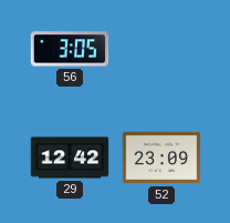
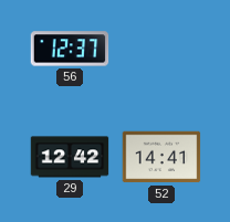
56: 3:05 -> 12:37 (70, 49)
52: 23:09 -> 14:41 (161, 157)
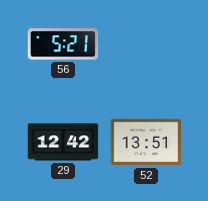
56: 12:37 -> 5:21 (63, 44)
52: 14:41 -> 13:51 (146, 142)
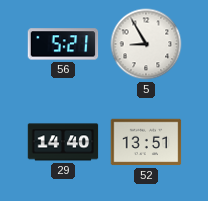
5: none -> 8:55 (146, 44)
29: 12:42 -> 14:40 (63, 142)
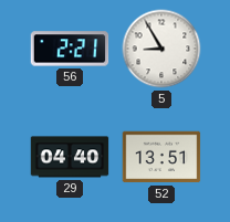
56: 5:21 -> 2:21 (70, 49)
29: 14:40 -> 04:40 (70, 157)
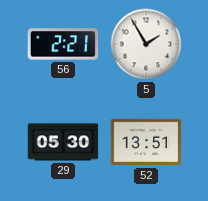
5: 8:55 -> 1:55 (146, 44)
29: 04:40 -> 05:30 (63, 142)
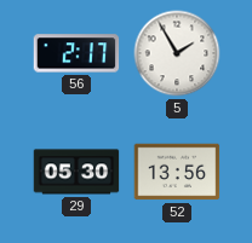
56: 2:21 -> 2:17 (76, 53)
52: 13:51 -> 13:56 (177, 172)
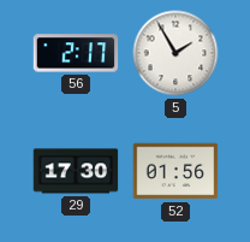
29: 05:30 -> 17:30 (76, 171)
52: 13:56 -> 01:56 (175, 171)
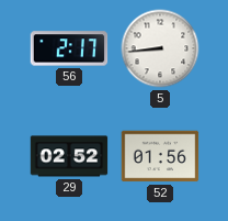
5: 1:55 -> 8:44 (160, 48)
29: 17:30 -> 02:52 (69, 156)
